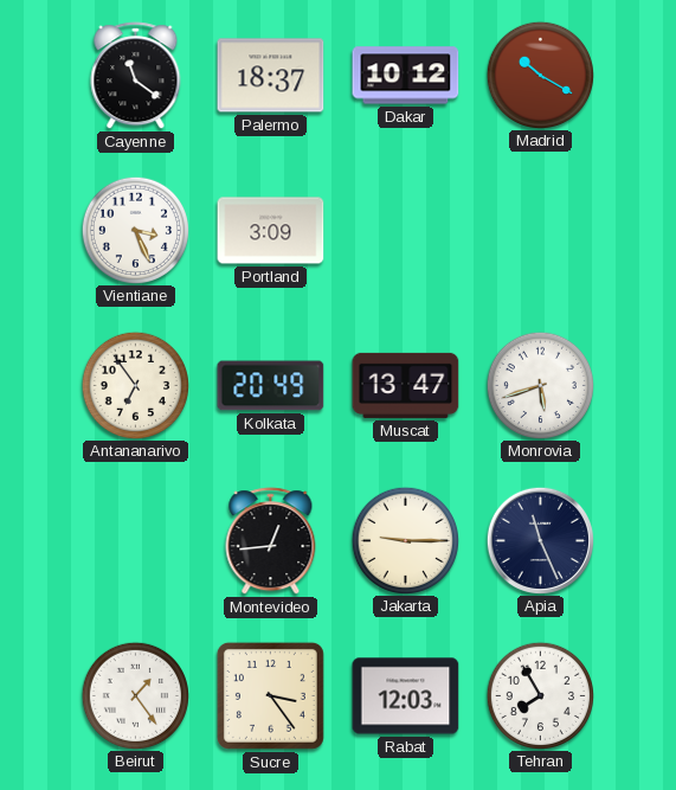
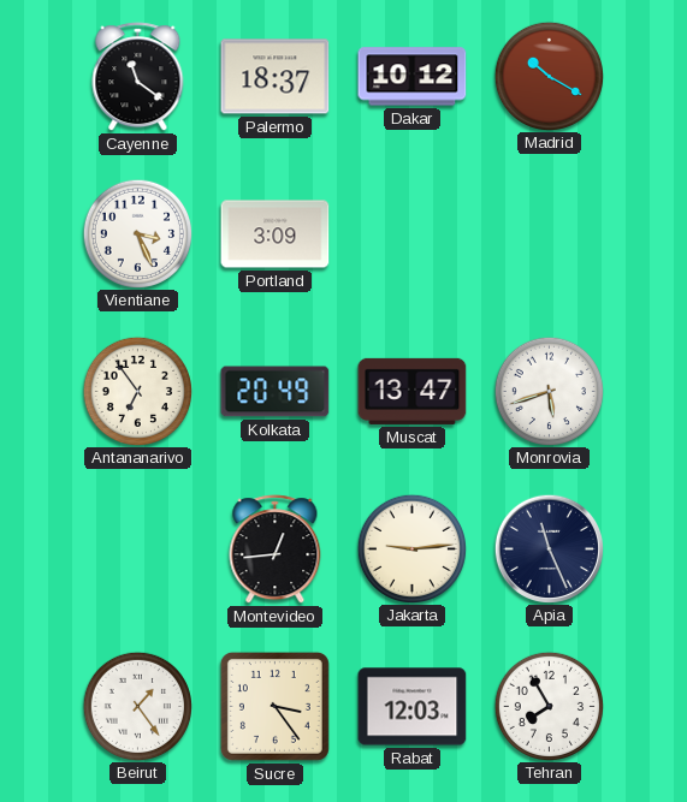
Jakarta: 9:15 -> 9:14 (411, 548)
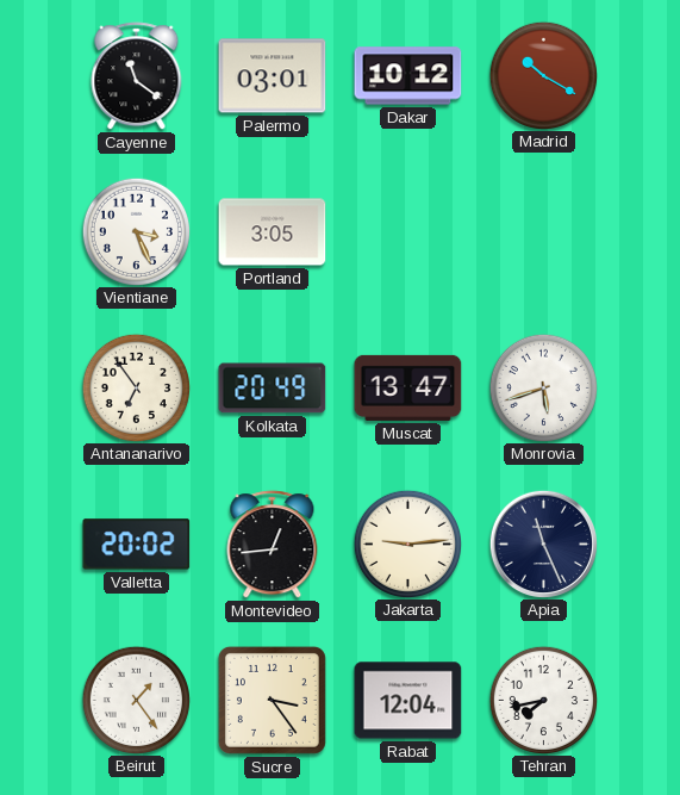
Palermo: 18:37 -> 03:01 (273, 76)
Portland: 3:09 -> 3:05 (273, 232)
Valletta: none -> 20:02 (137, 545)
Rabat: 12:03 -> 12:04 (408, 701)
Tehran: 7:55 -> 7:43 (543, 700)
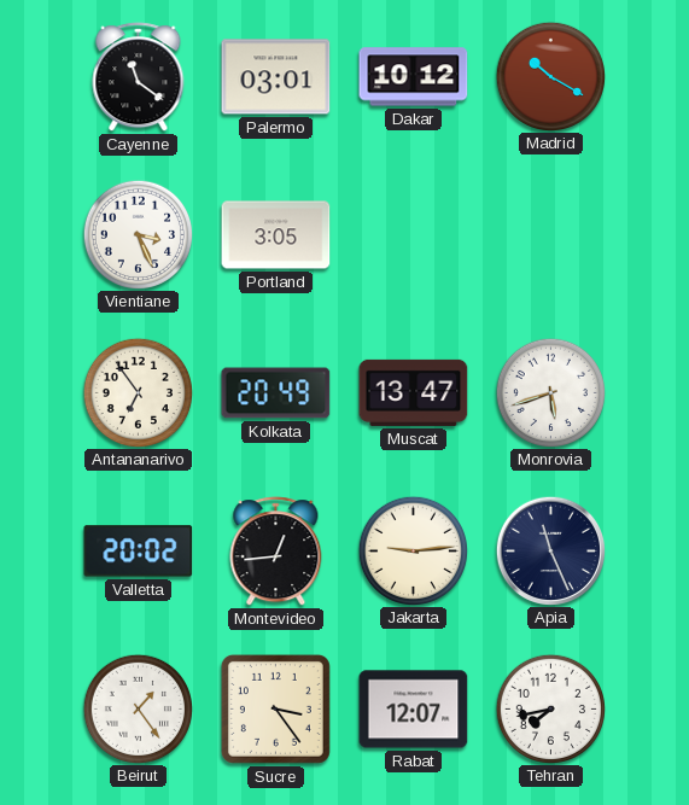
Rabat: 12:04 -> 12:07 (414, 710)
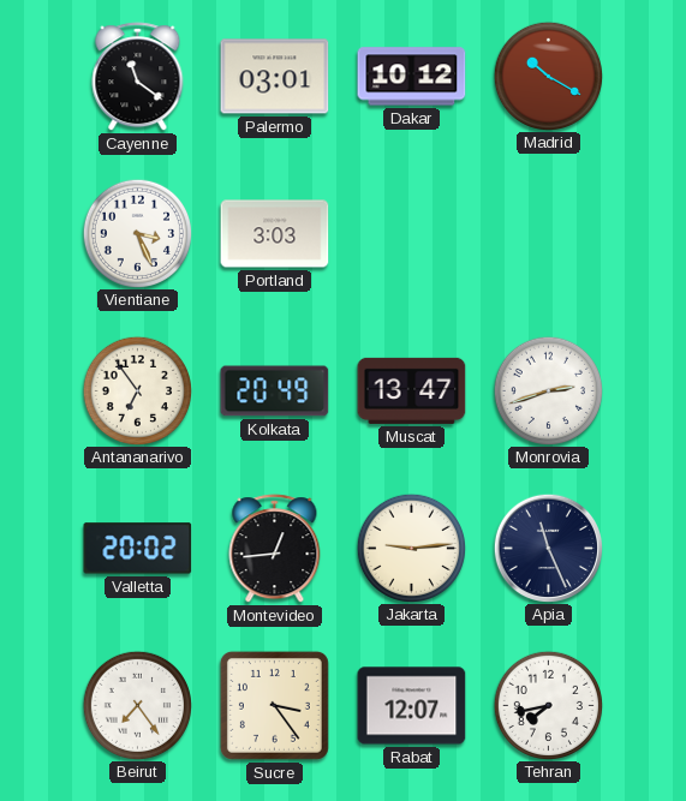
Portland: 3:05 -> 3:03 (275, 234)
Monrovia: 5:42 -> 2:42 (548, 390)
Beirut: 1:24 -> 7:24 (137, 705)
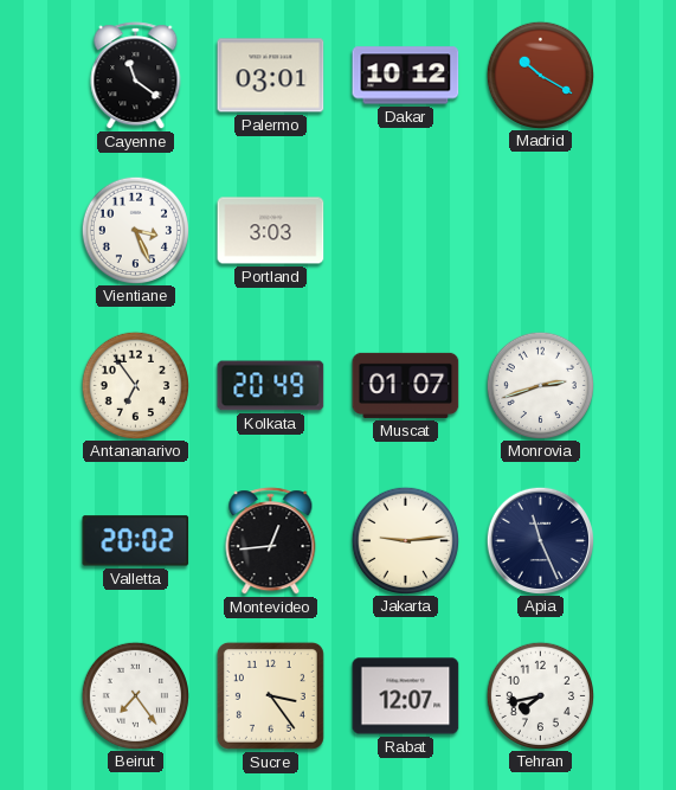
Muscat: 13:47 -> 01:07 (406, 385)
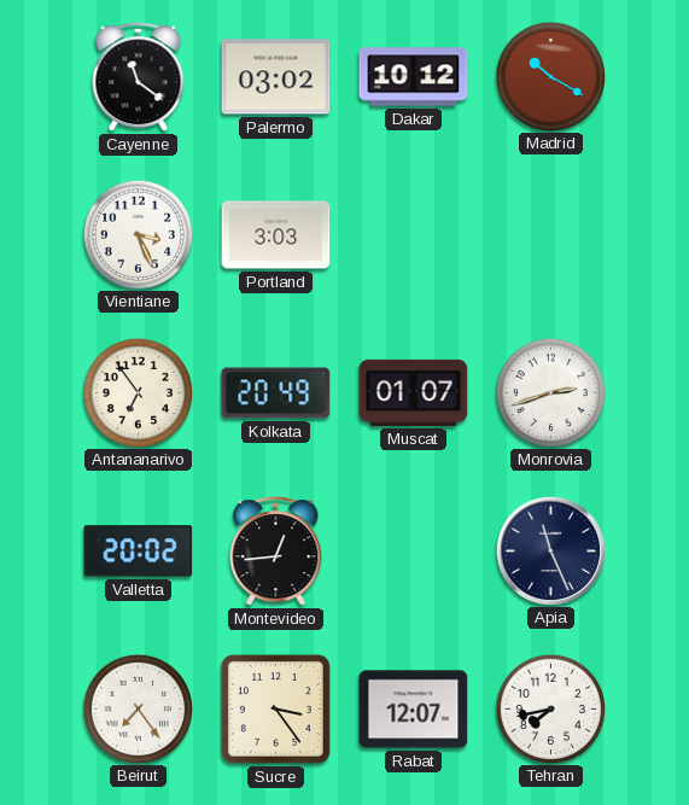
Palermo: 03:01 -> 03:02 (276, 77)
Jakarta: 9:14 -> none (405, 540)
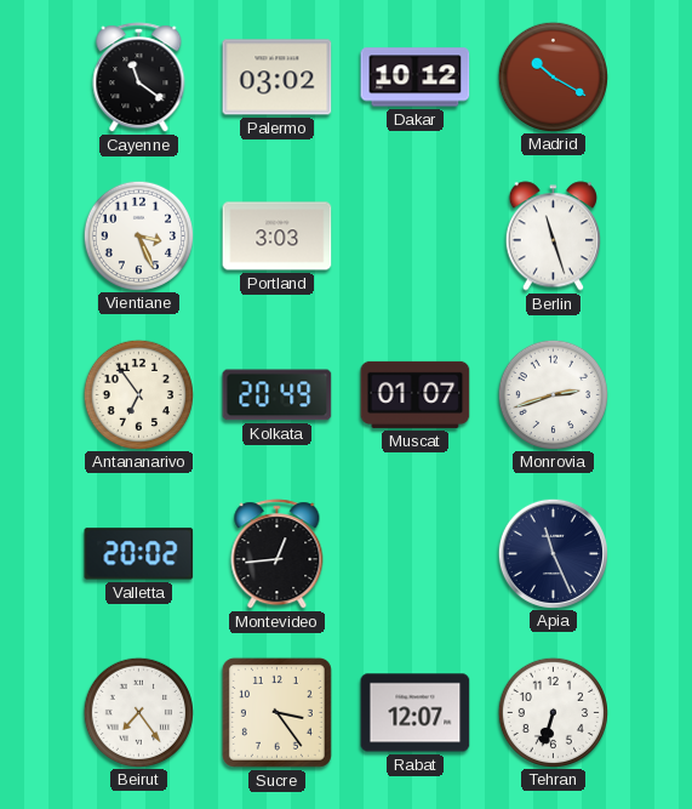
Berlin: none -> 11:27 (553, 237)
Tehran: 7:43 -> 6:33 (553, 712)
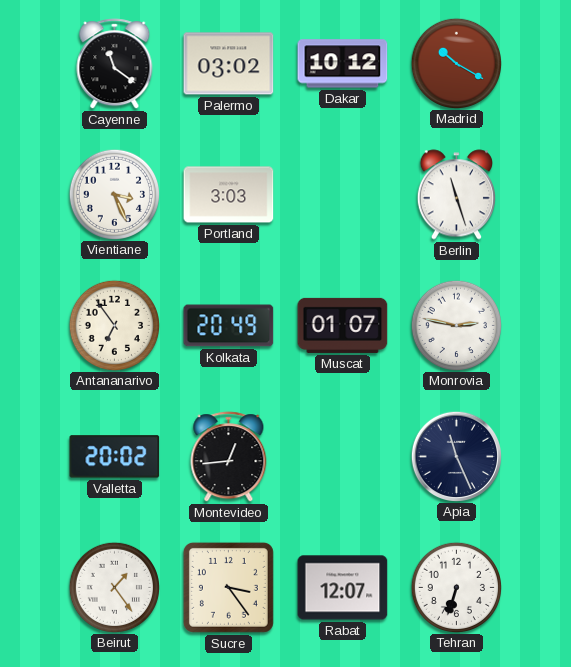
Monrovia: 2:42 -> 2:47 (456, 325)
Beirut: 7:24 -> 1:24 (114, 587)
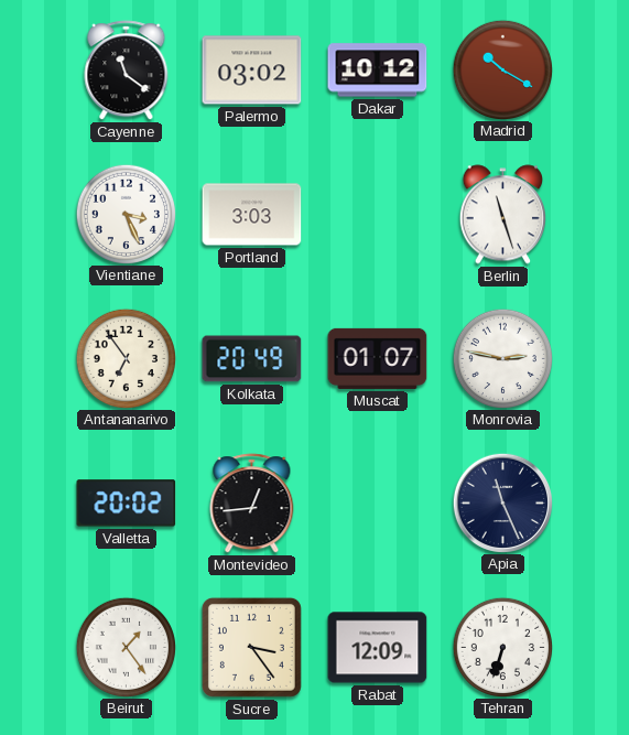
Rabat: 12:07 -> 12:09 (378, 648)
